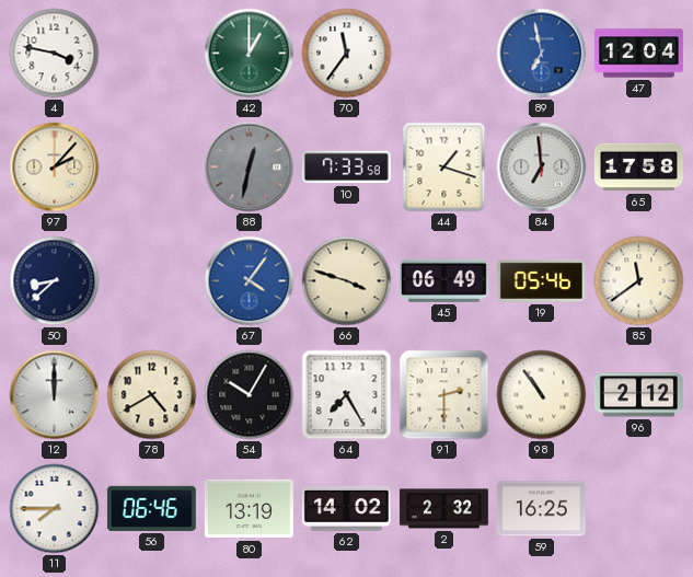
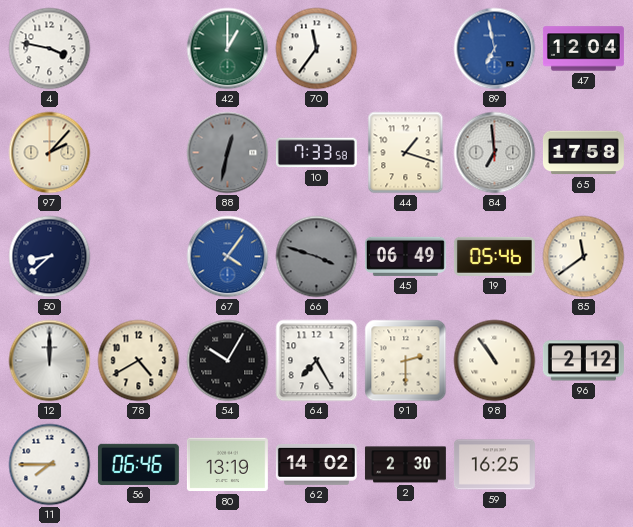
66 dial: cream -> grey (317, 257)
2: 2:32 -> 2:30 (405, 465)
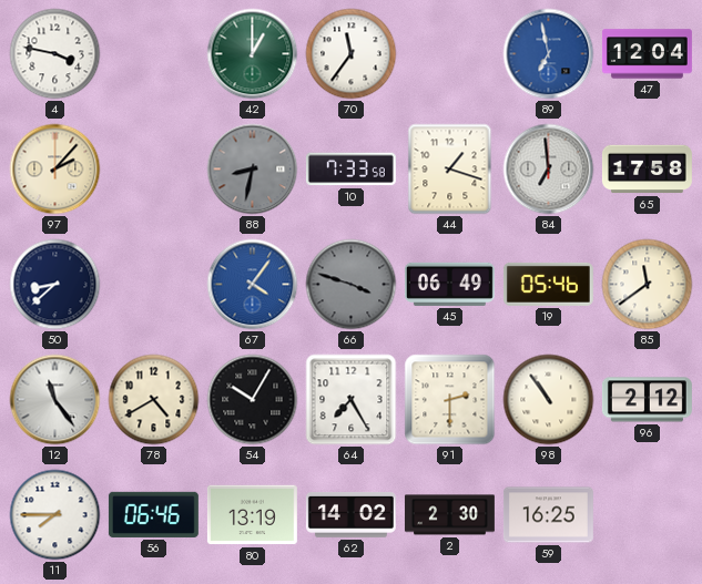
88: 12:32 -> 8:32 (253, 170)
12: 12:00 -> 11:24 (55, 400)
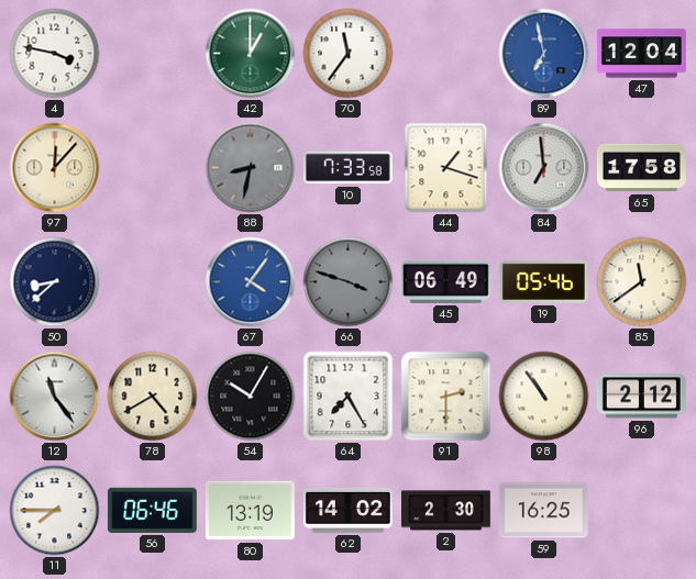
97: 2:07 -> 12:07 (55, 168)
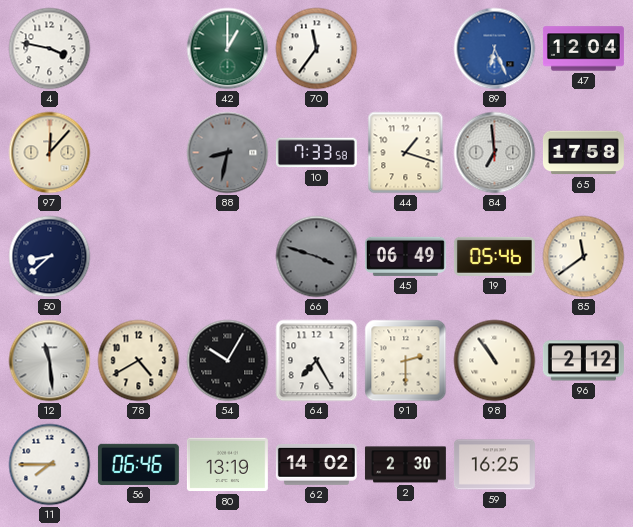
89: 6:58 -> 6:26 (495, 49)
67: 4:06 -> none (251, 282)
12: 11:24 -> 11:29 (50, 361)
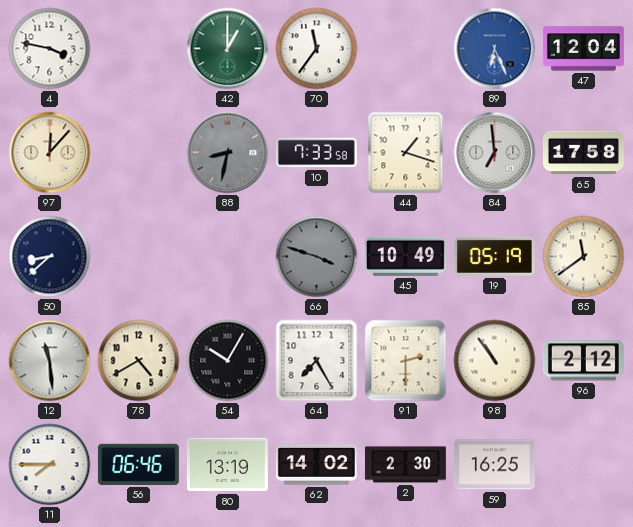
45: 06:49 -> 10:49 (405, 256)
19: 05:46 -> 05:19 (494, 256)
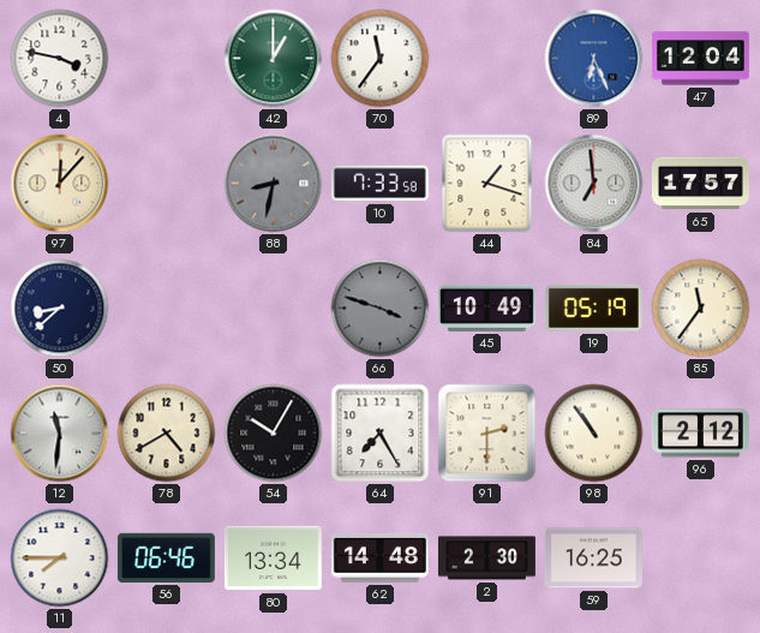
65: 17:58 -> 17:57 (700, 184)
85: 11:39 -> 11:36 (701, 309)
12: 11:29 -> 11:31 (60, 434)
80: 13:19 -> 13:34 (273, 559)
62: 14:02 -> 14:48 (379, 559)
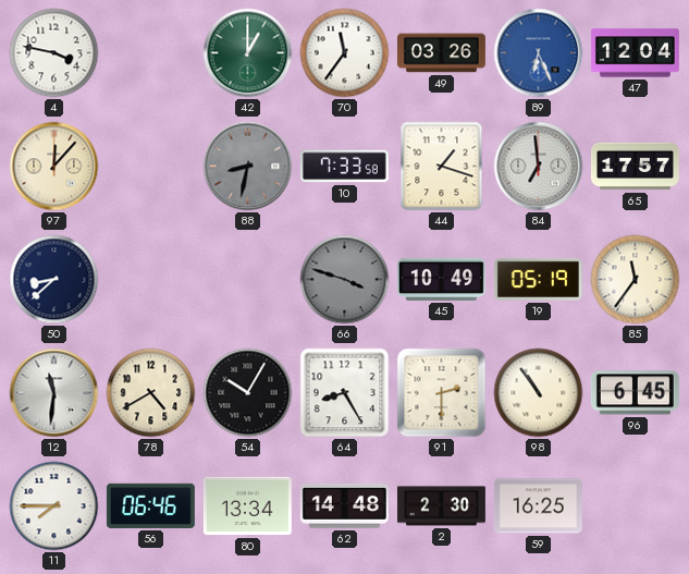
49: none -> 03:26 (441, 53)
64: 7:25 -> 8:25 (345, 393)
96: 2:12 -> 6:45 (635, 393)
